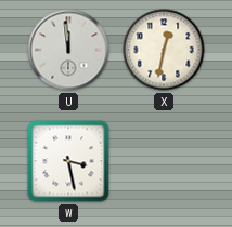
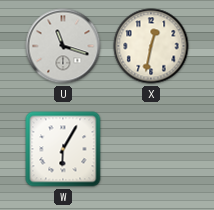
U: 11:59 -> 11:18 (63, 46)
W: 3:28 -> 6:05 (63, 149)
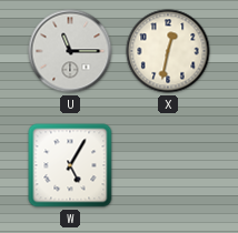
U: 11:18 -> 11:15 (70, 51)
W: 6:05 -> 5:05 (70, 165)
